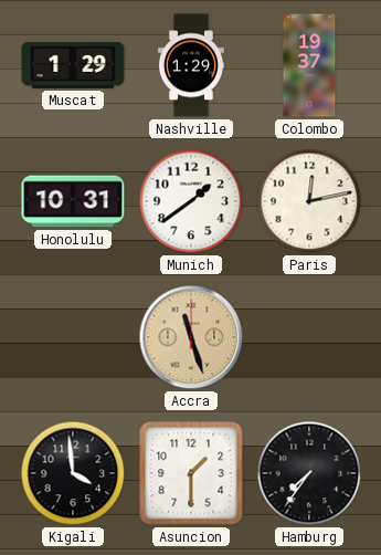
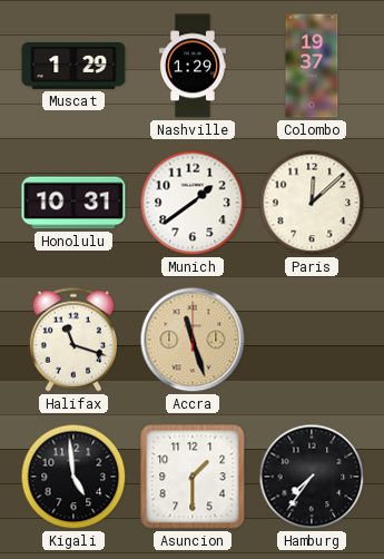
Paris: 12:13 -> 12:08 (312, 203)
Halifax: none -> 11:18 (73, 340)
Kigali: 3:59 -> 4:59 (73, 477)
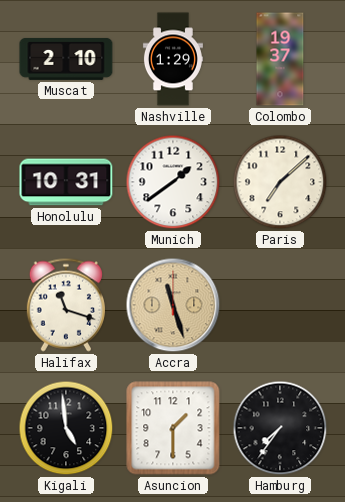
Muscat: 1:29 -> 2:10 (66, 59)
Paris: 12:08 -> 7:08 (280, 182)
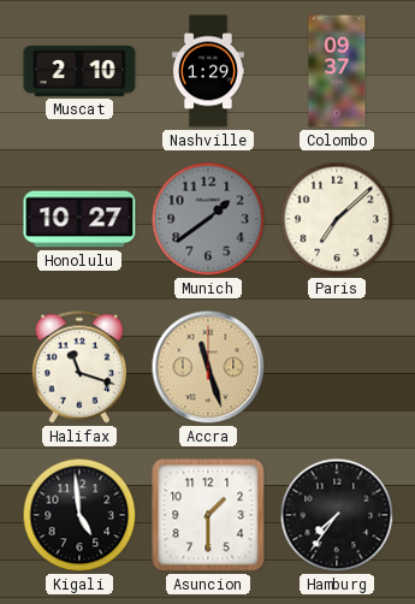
Colombo: 19:37 -> 09:37 (337, 71)
Honolulu: 10:31 -> 10:27 (79, 219)
Munich dial: white -> grey (208, 219)
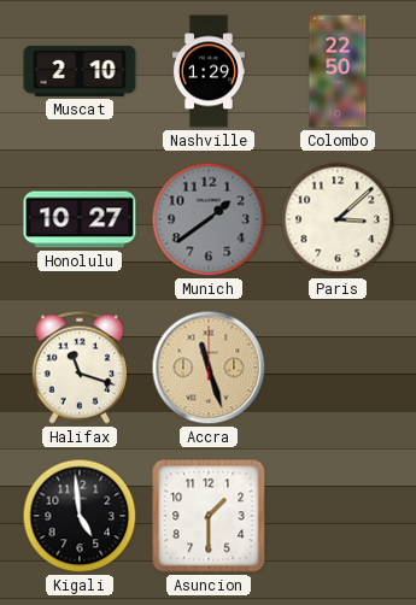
Colombo: 09:37 -> 22:50 (338, 71)
Paris: 7:08 -> 3:08 (338, 219)
Hamburg: 7:36 -> none (337, 515)
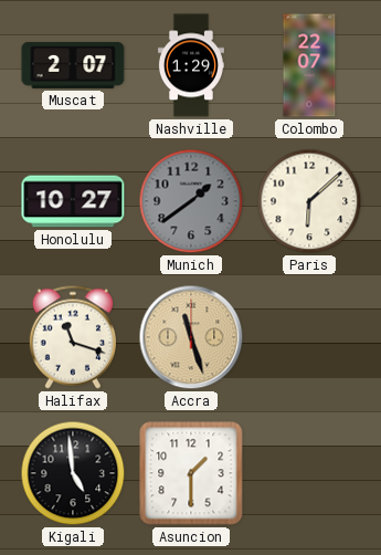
Muscat: 2:10 -> 2:07 (73, 65)
Colombo: 22:50 -> 22:07 (309, 65)
Paris: 3:08 -> 6:08 (309, 201)
